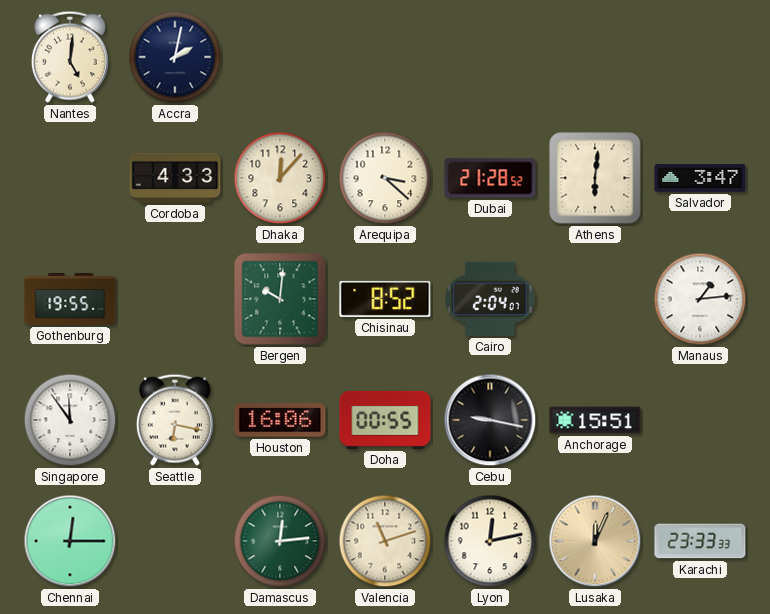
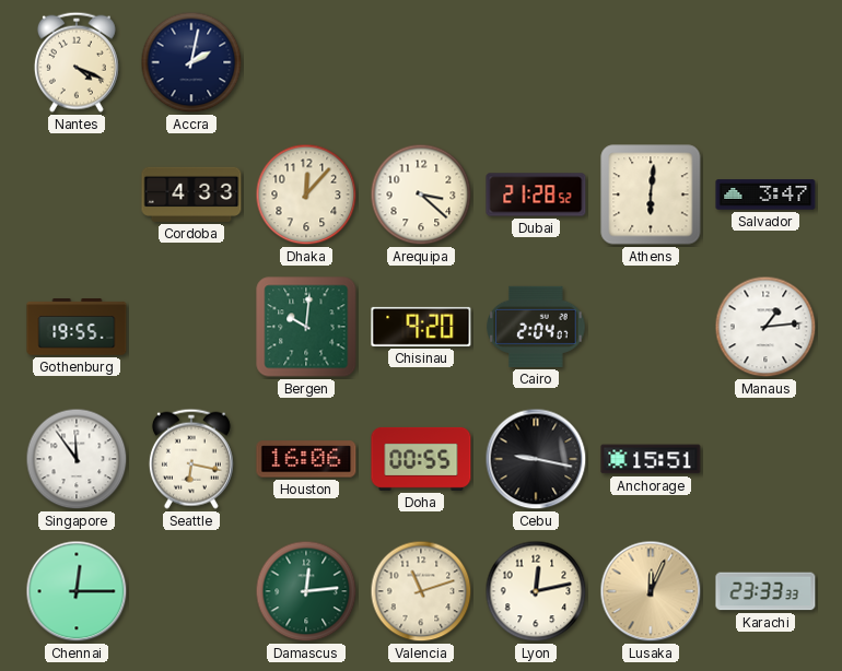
Nantes: 5:01 -> 4:19 (77, 62)
Chisinau: 8:52 -> 9:20 (421, 327)
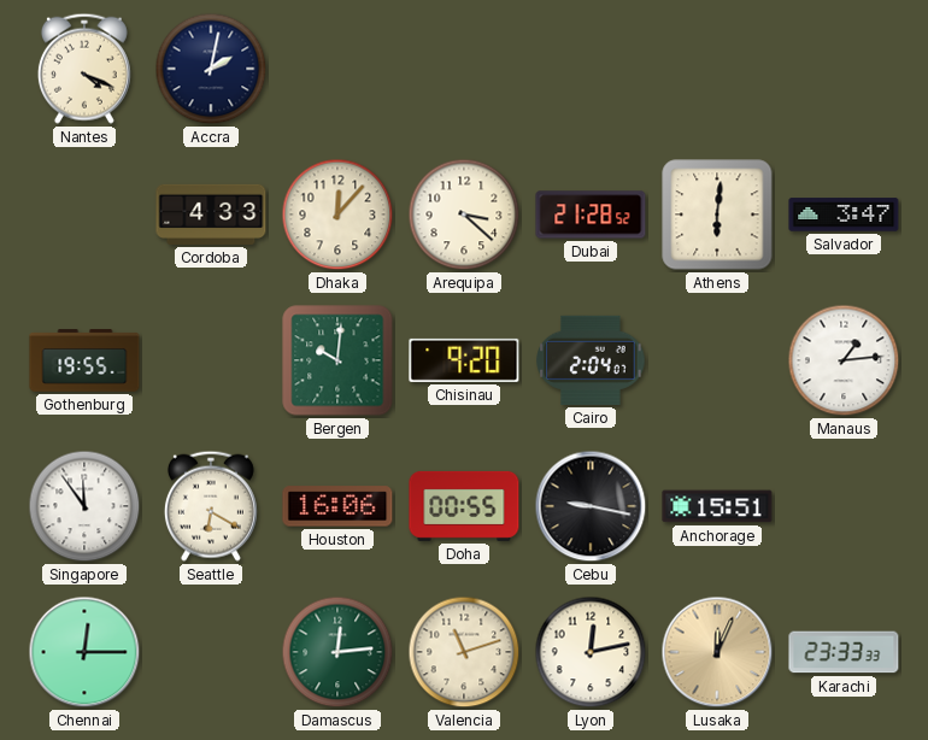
Seattle: 6:17 -> 6:20 (211, 506)
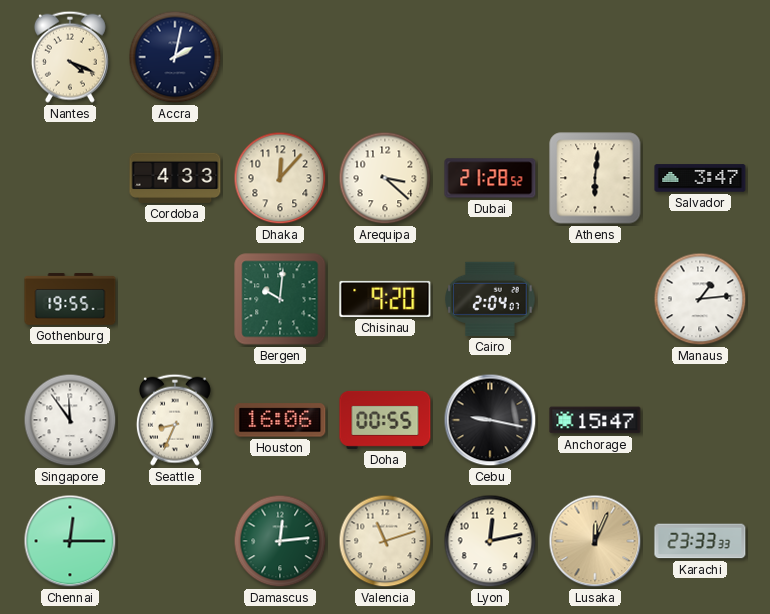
Seattle: 6:20 -> 8:34 (175, 420)
Anchorage: 15:51 -> 15:47 (595, 420)
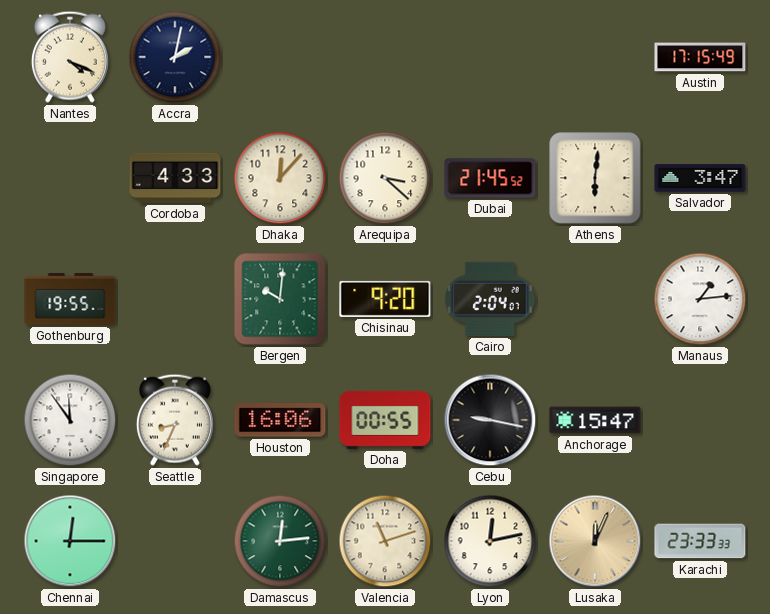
Austin: none -> 17:15 (700, 57)
Dubai: 21:28 -> 21:45 (490, 178)
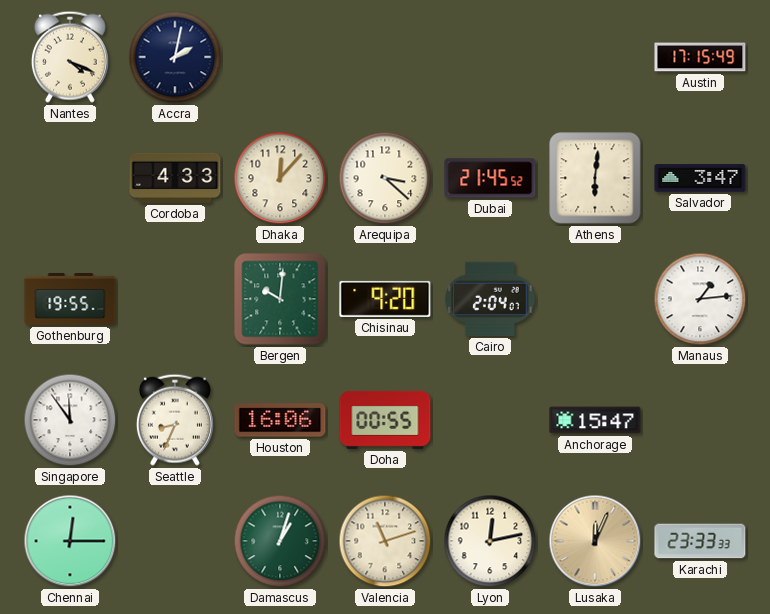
Cebu: 9:17 -> none (490, 420)
Damascus: 12:14 -> 1:03 (280, 541)
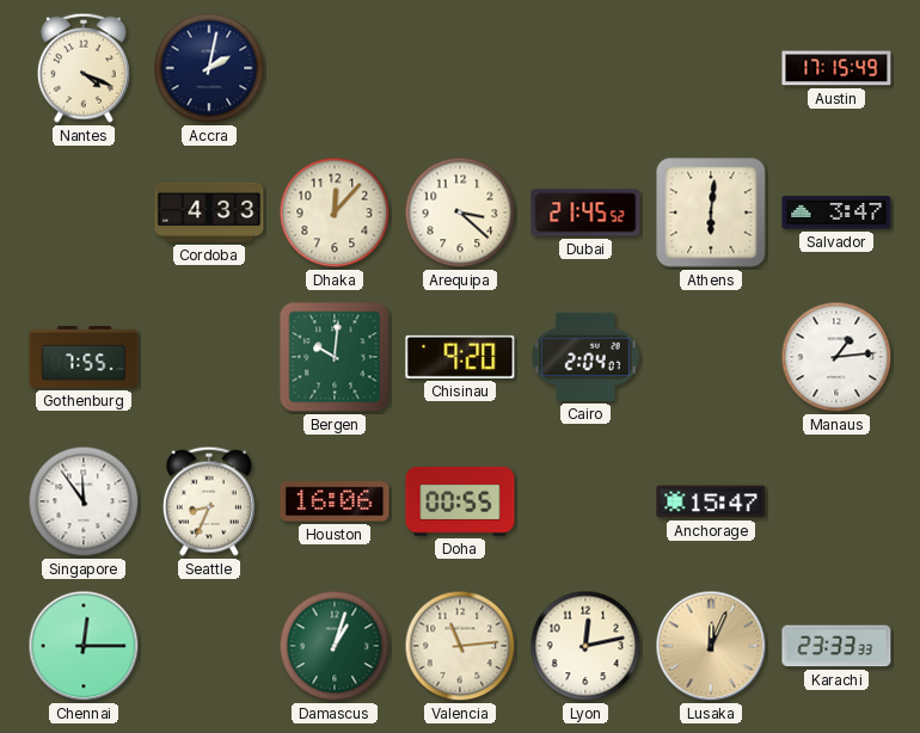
Gothenburg: 19:55 -> 7:55 (84, 357)
Valencia: 11:12 -> 11:14 (460, 646)
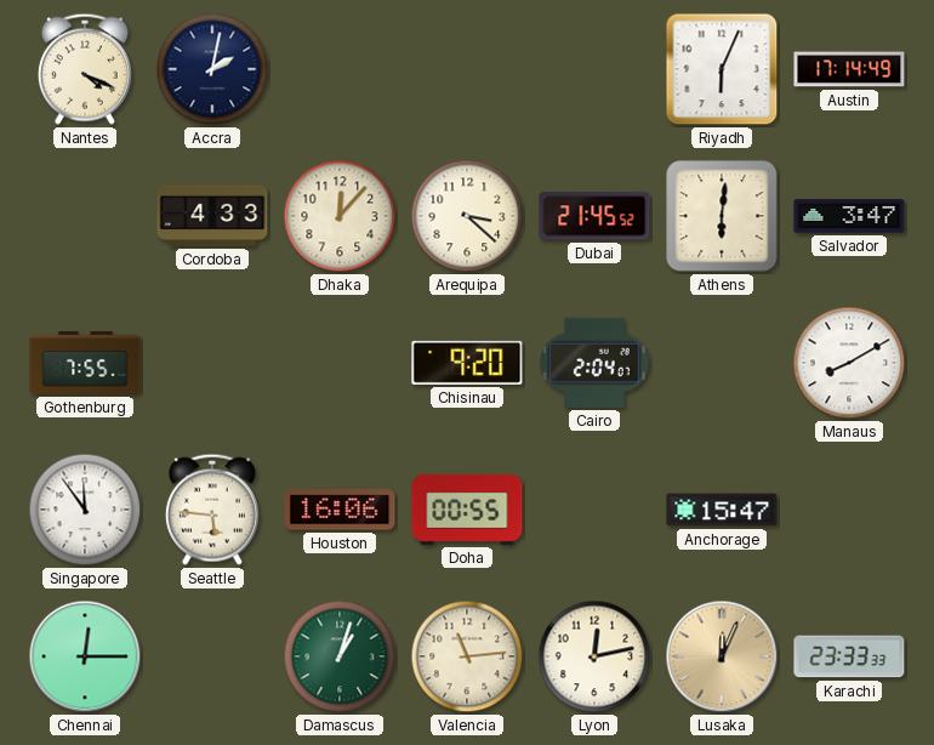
Riyadh: none -> 6:04 (722, 69)
Austin: 17:15 -> 17:14 (849, 69)
Bergen: 10:01 -> none (335, 357)
Manaus: 1:14 -> 8:10 (849, 363)
Seattle: 8:34 -> 5:46 (212, 510)
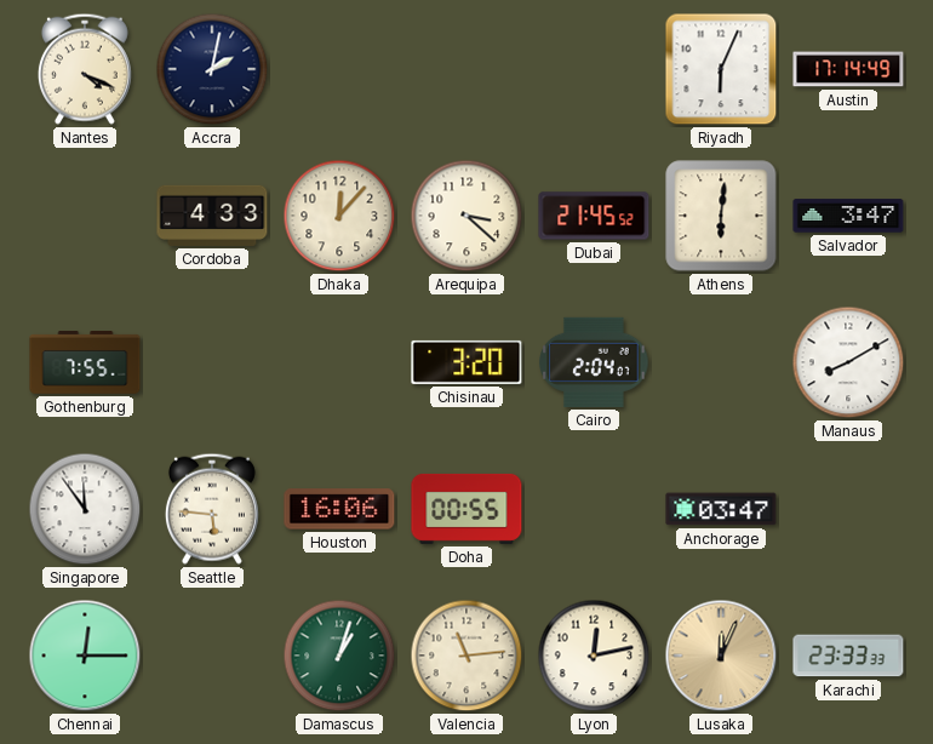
Chisinau: 9:20 -> 3:20 (466, 362)
Anchorage: 15:47 -> 03:47 (721, 509)
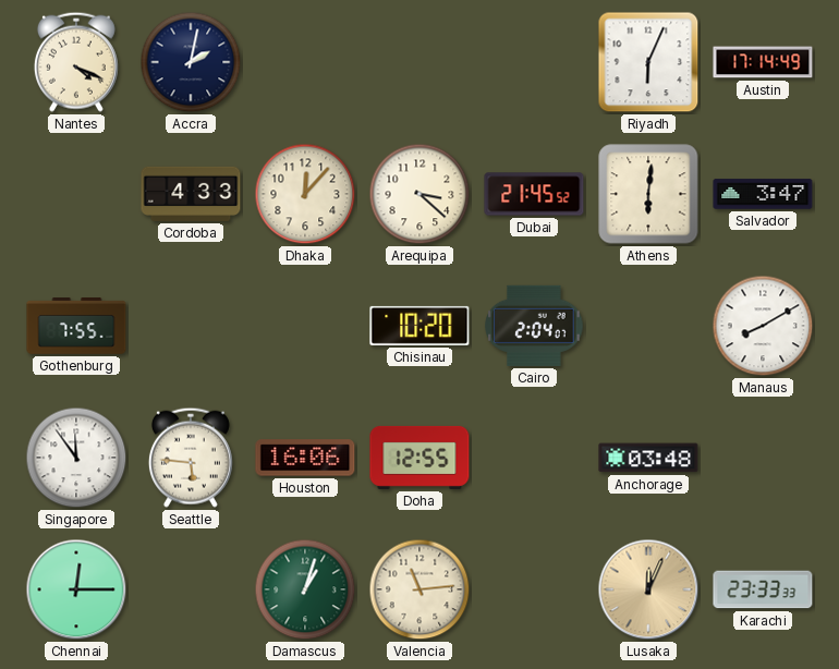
Chisinau: 3:20 -> 10:20 (420, 326)
Doha: 00:55 -> 12:55 (420, 458)
Anchorage: 03:47 -> 03:48 (648, 458)
Lyon: 12:13 -> none (594, 656)
